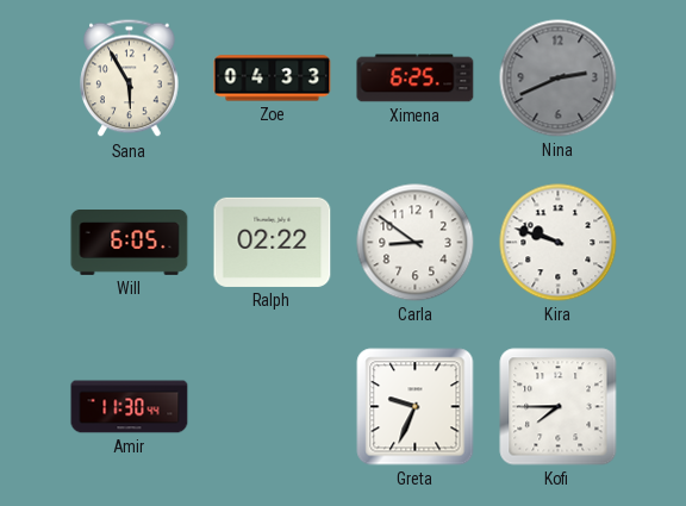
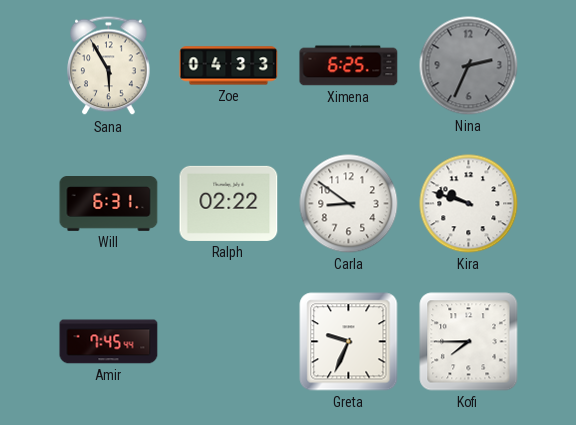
Nina: 2:41 -> 2:34 (469, 66)
Will: 6:05 -> 6:31 (109, 204)
Amir: 11:30 -> 7:45 (109, 342)
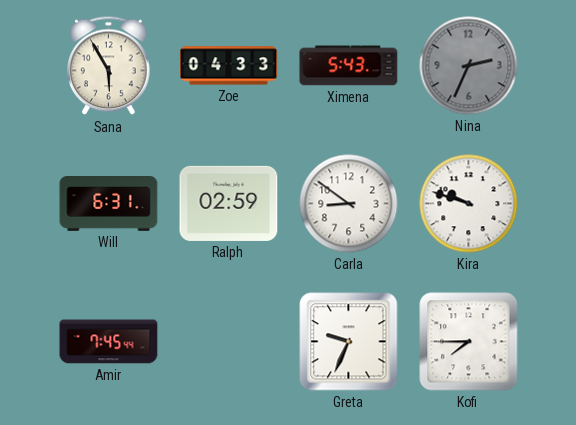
Ximena: 6:25 -> 5:43 (349, 66)
Ralph: 02:22 -> 02:59 (229, 203)
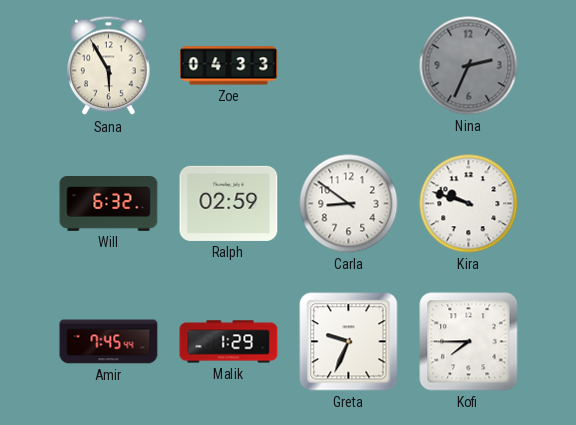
Ximena: 5:43 -> none (349, 66)
Will: 6:31 -> 6:32 (109, 204)
Malik: none -> 1:29 (229, 342)
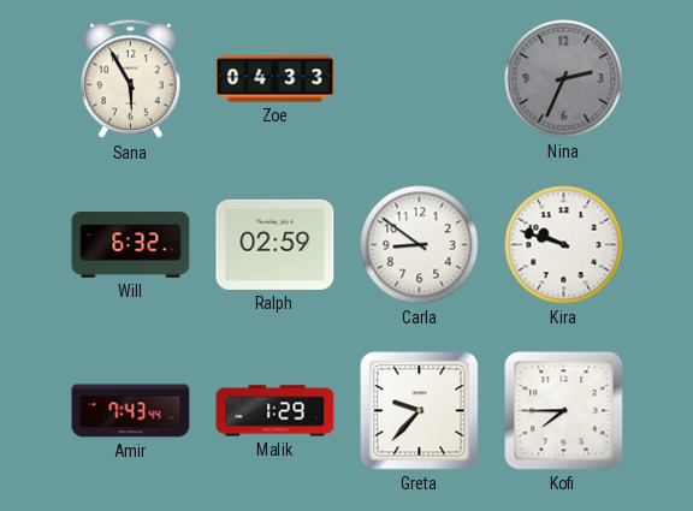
Amir: 7:45 -> 7:43 (131, 411)
Greta: 9:34 -> 9:37 (420, 411)
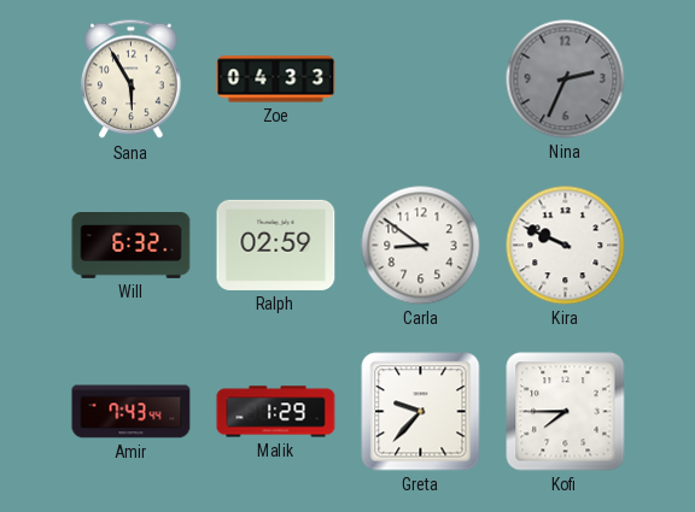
Kira: 9:48 -> 9:49 (566, 246)
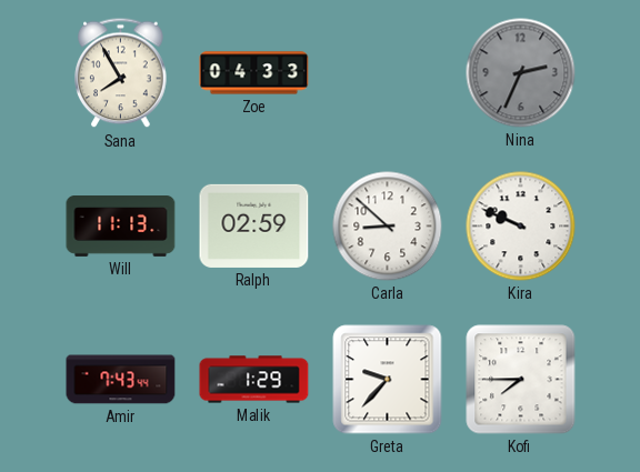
Sana: 5:55 -> 7:55 (121, 73)
Will: 6:32 -> 11:13 (121, 227)
Carla: 8:51 -> 8:52 (388, 227)
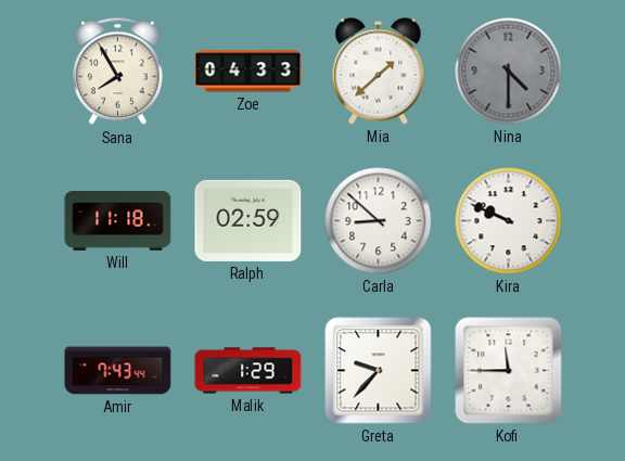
Mia: none -> 1:38 (379, 72)
Nina: 2:34 -> 4:30 (509, 72)
Will: 11:13 -> 11:18 (118, 221)
Kofi: 7:45 -> 11:45 (509, 371)
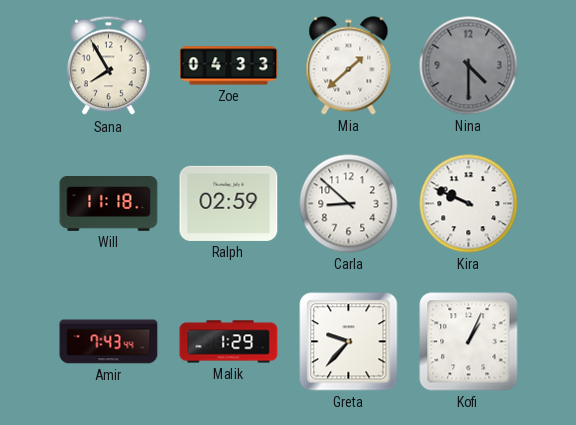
Kofi: 11:45 -> 1:04 (469, 342)
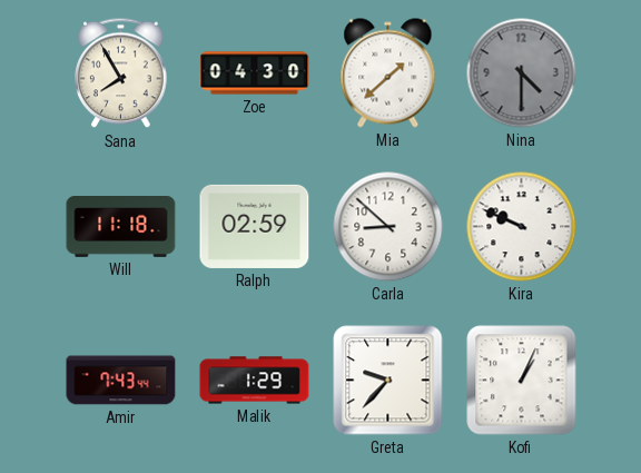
Zoe: 04:33 -> 04:30 (255, 73)
